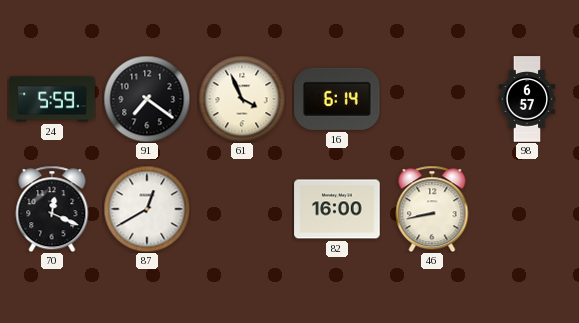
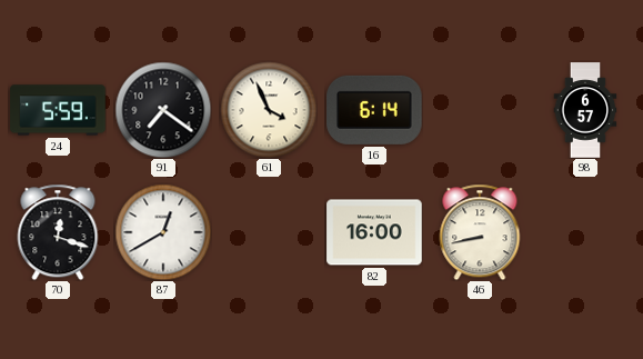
70: 12:19 -> 12:18 (58, 232)
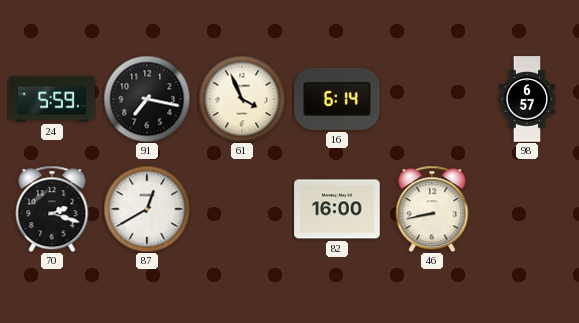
91: 7:21 -> 7:17 (147, 99)
70: 12:18 -> 2:18 (52, 209)
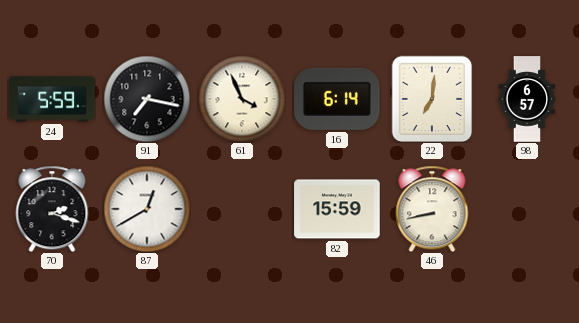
22: none -> 7:01 (432, 99)
82: 16:00 -> 15:59 (337, 209)
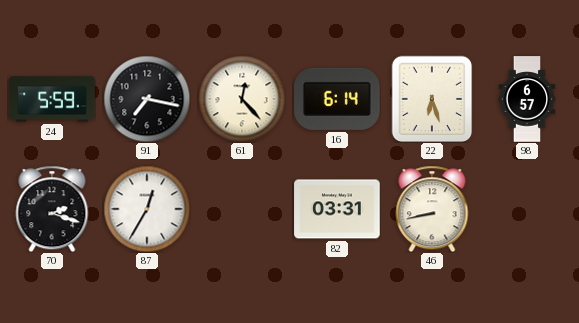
61: 3:56 -> 12:23 (242, 99)
22: 7:01 -> 6:27 (432, 99)
87: 12:40 -> 12:35 (147, 209)
82: 15:59 -> 03:31 (337, 209)
